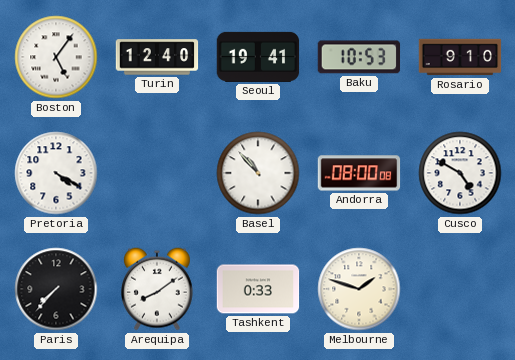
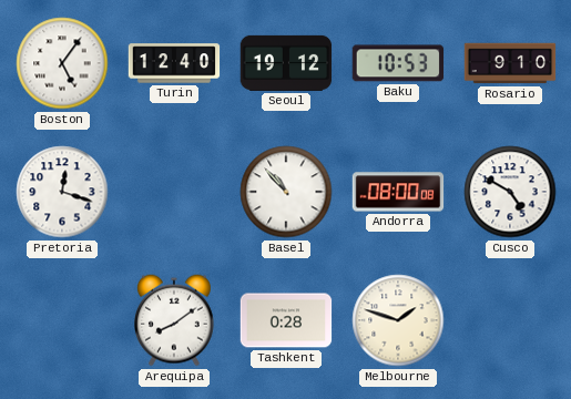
Seoul: 19:41 -> 19:12 (286, 63)
Pretoria: 4:20 -> 12:18 (62, 192)
Paris: 7:37 -> none (56, 289)
Tashkent: 0:33 -> 0:28 (286, 320)
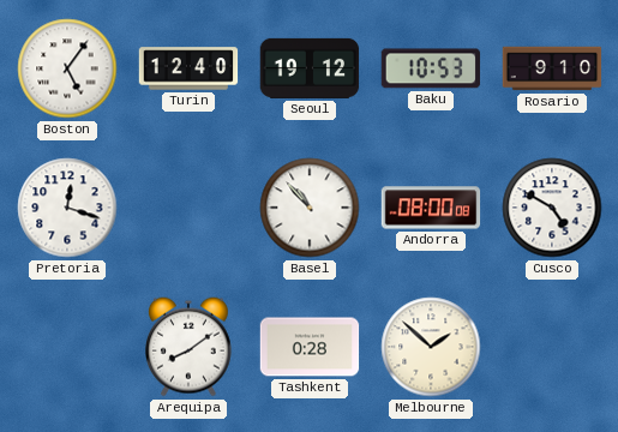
Melbourne: 1:48 -> 1:52 (431, 347)
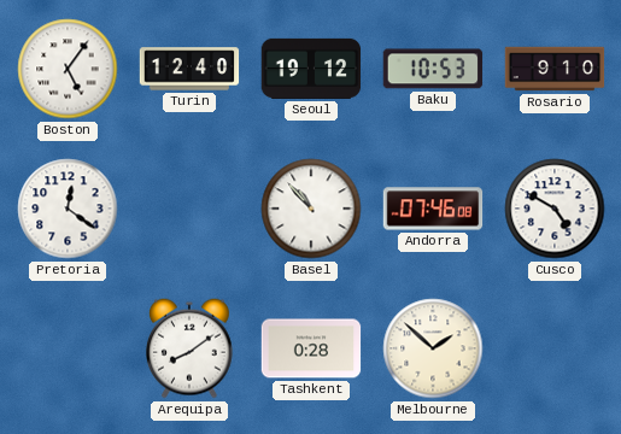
Pretoria: 12:18 -> 12:21 (68, 209)
Andorra: 08:00 -> 07:46 (433, 209)
